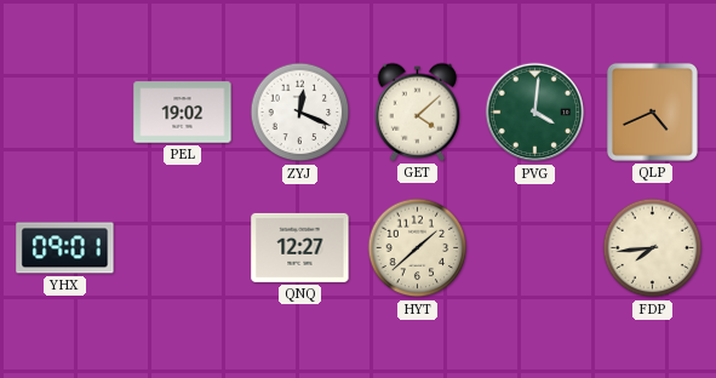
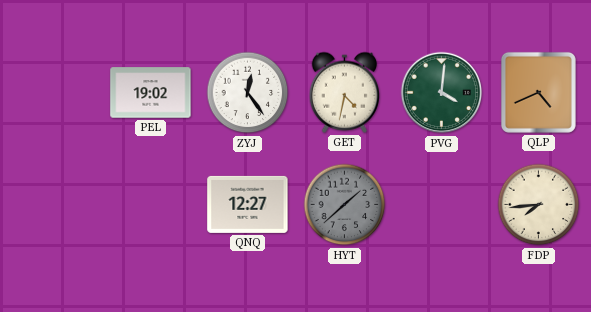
ZYJ: 12:19 -> 12:24 (248, 93)
GET: 4:08 -> 4:32 (345, 92)
YHX: 09:01 -> none (65, 248)
HYT dial: cream -> grey (345, 205)
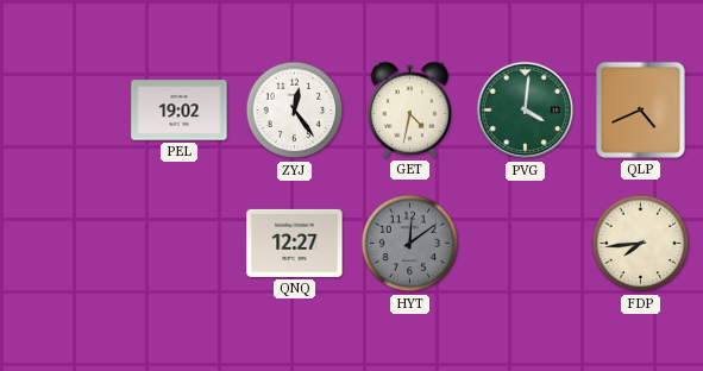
HYT: 1:38 -> 12:09 (410, 244)
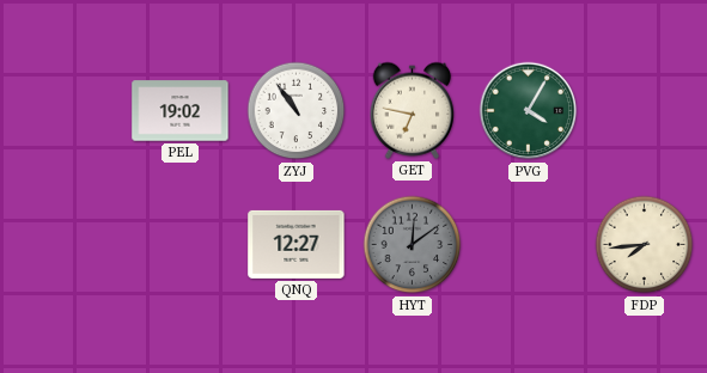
ZYJ: 12:24 -> 10:54 (297, 111)
GET: 4:32 -> 6:47 (413, 110)
PVG: 4:01 -> 4:05 (529, 111)
QLP: 4:41 -> none (640, 109)
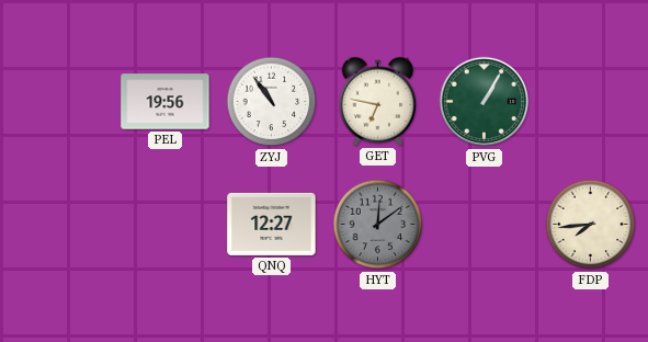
PEL: 19:02 -> 19:56 (166, 102)
PVG: 4:05 -> 1:05 (485, 102)
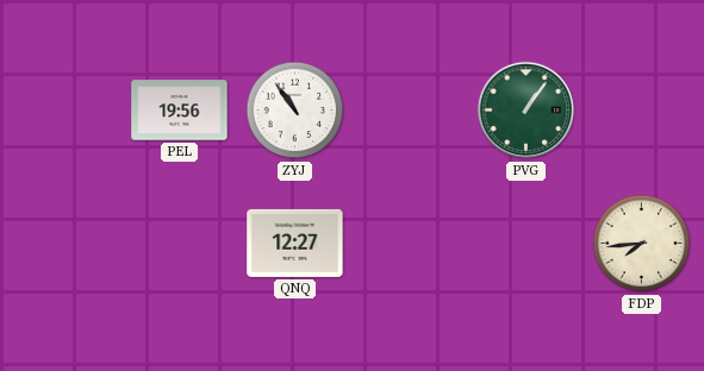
GET: 6:47 -> none (378, 101)
PVG: 1:05 -> 1:06 (527, 111)
HYT: 12:09 -> none (378, 225)
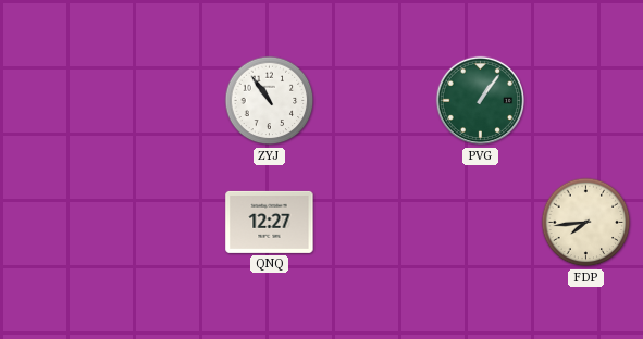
PEL: 19:56 -> none (180, 111)
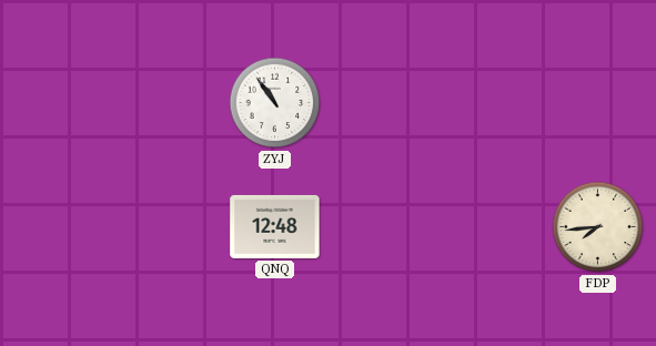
PVG: 1:06 -> none (481, 101)
QNQ: 12:27 -> 12:48 (275, 226)
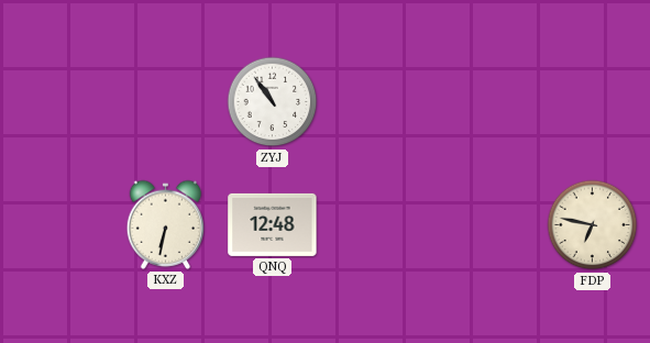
KXZ: none -> 6:32 (166, 224)
FDP: 7:44 -> 6:47 (593, 225)
